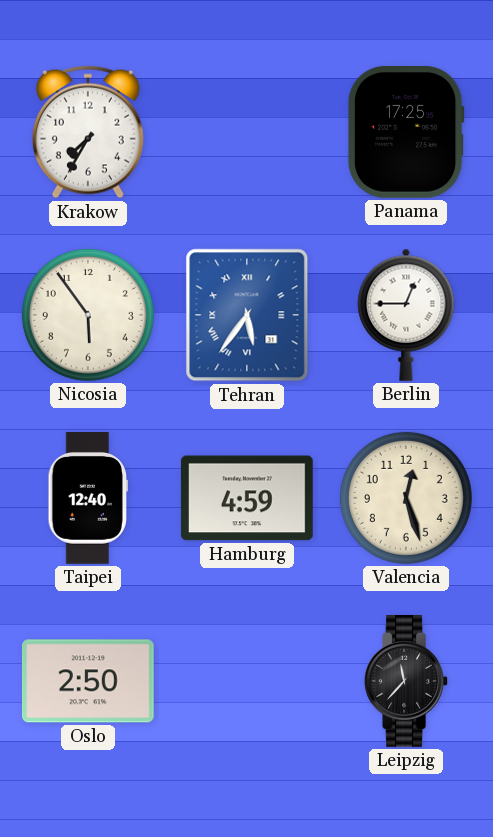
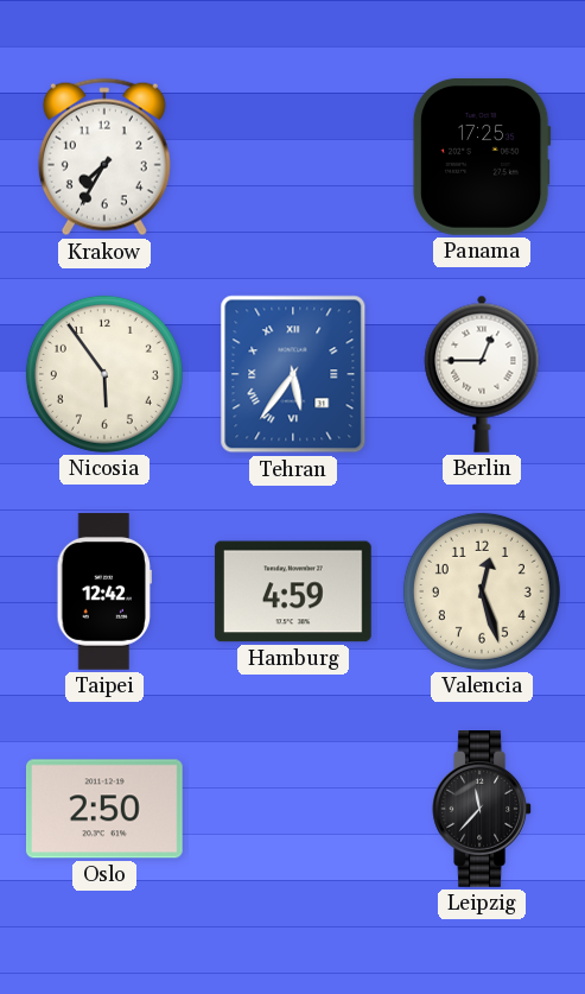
Taipei: 12:40 -> 12:42 (103, 593)
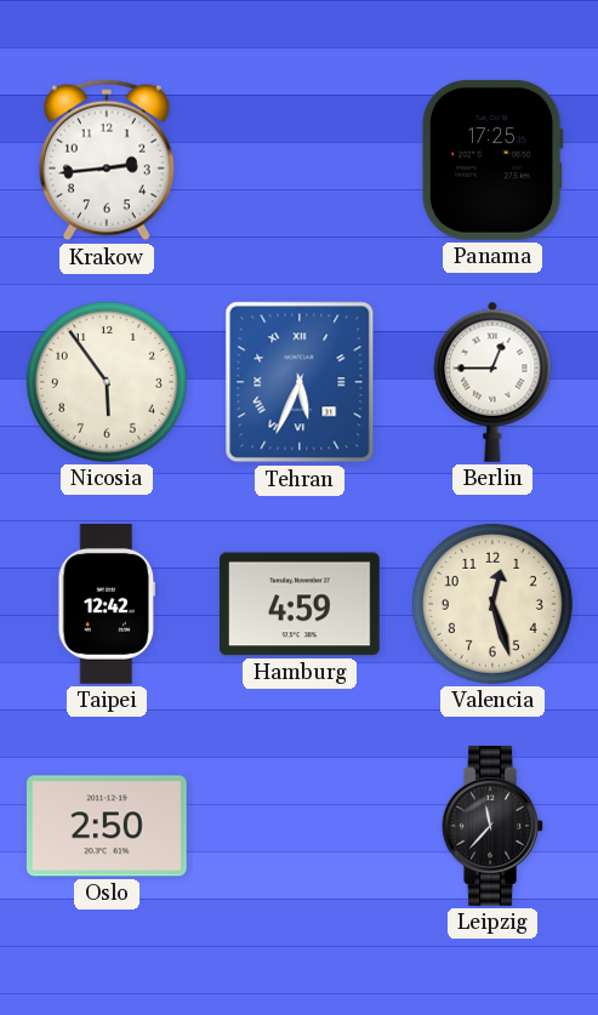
Krakow: 7:35 -> 2:44 (107, 160)
Tehran: 5:36 -> 5:34 (300, 382)
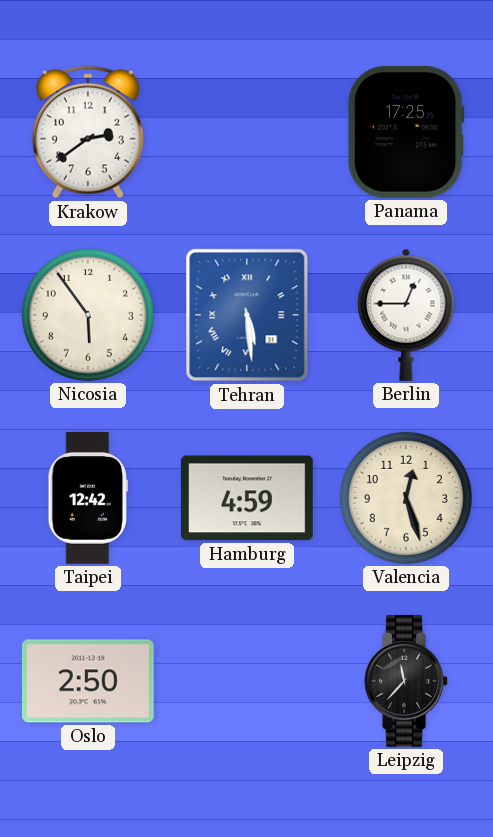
Krakow: 2:44 -> 2:39 (88, 132)
Tehran: 5:34 -> 5:29 (247, 315)
